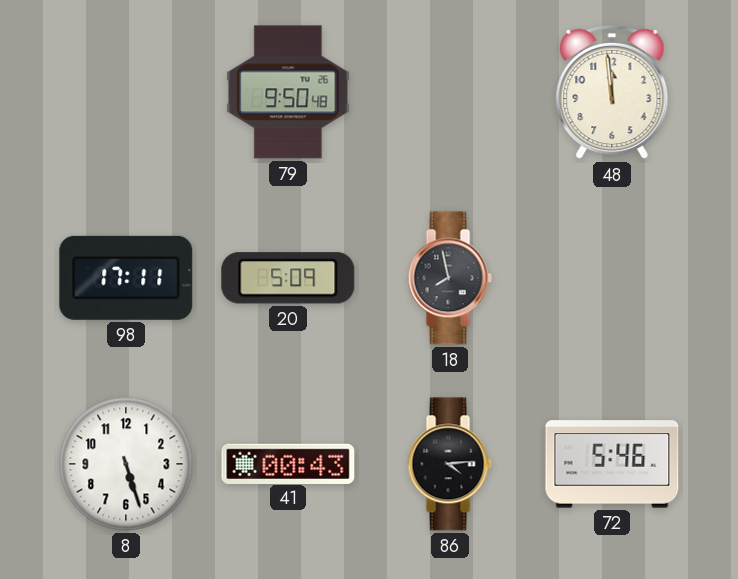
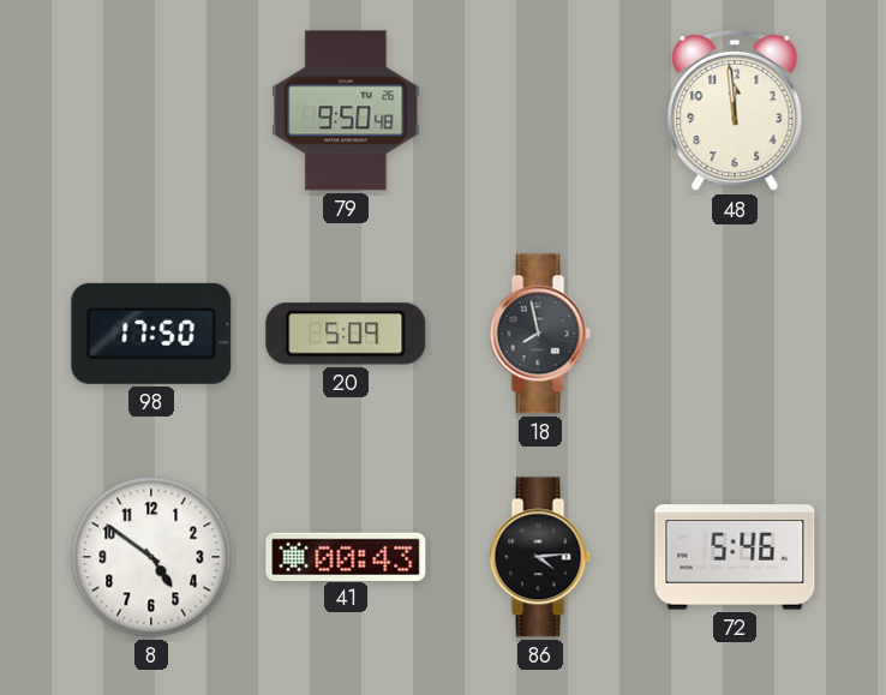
98: 17:11 -> 17:50 (151, 334)
8: 5:27 -> 4:51 (151, 557)
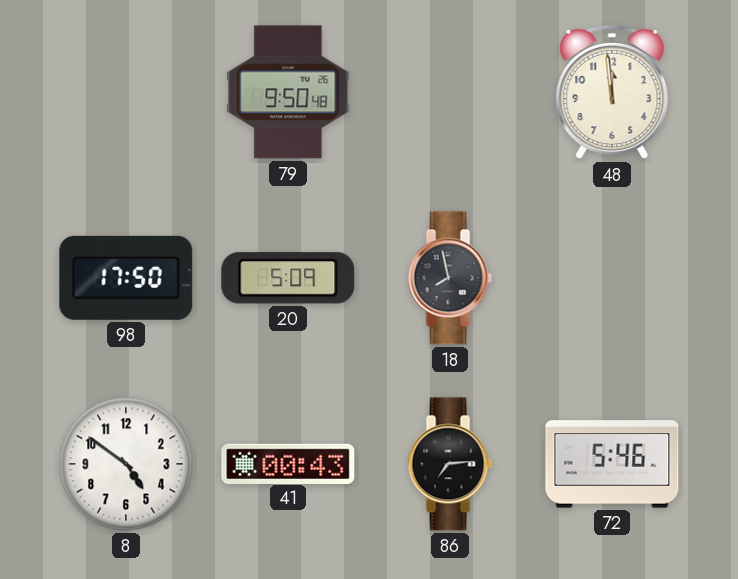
86: 4:14 -> 7:14 (450, 464)
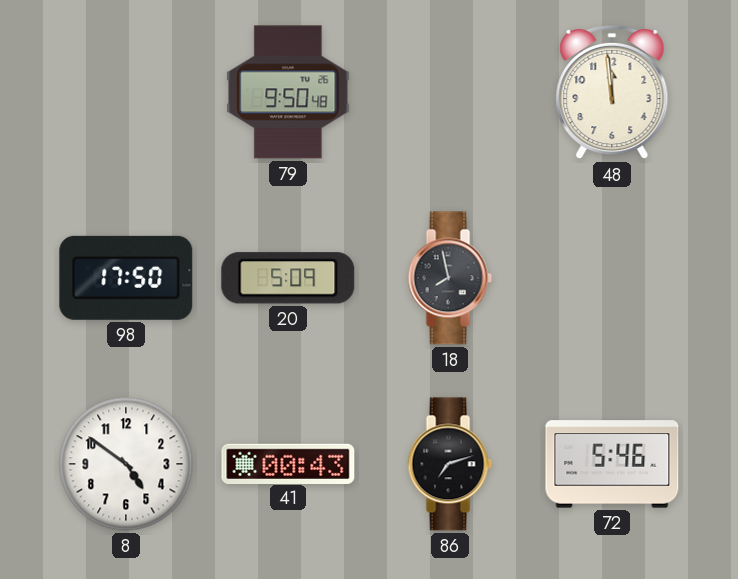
86: 7:14 -> 7:12 (450, 464)
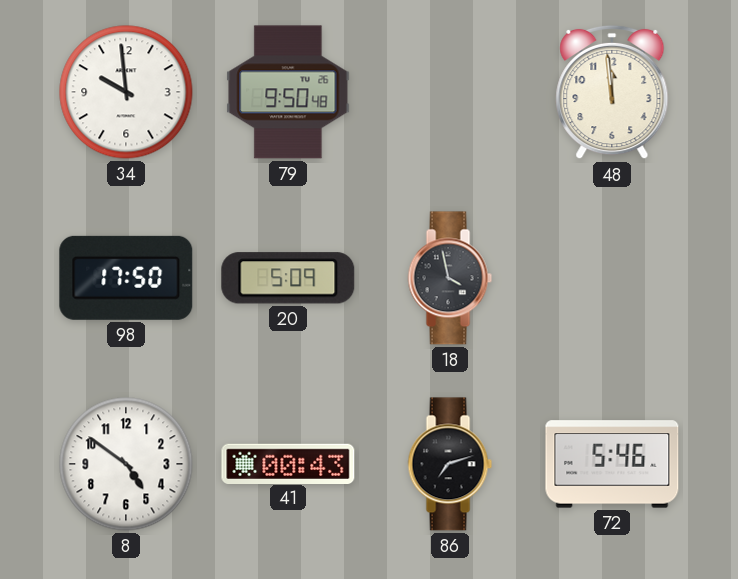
34: none -> 9:59 (126, 92)
18: 7:58 -> 3:58 (450, 278)
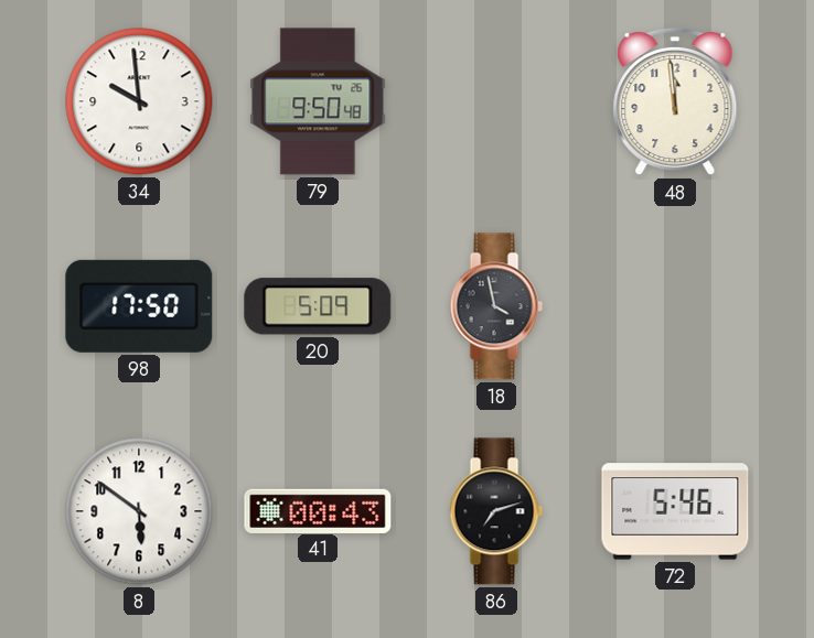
8: 4:51 -> 5:51 (139, 511)
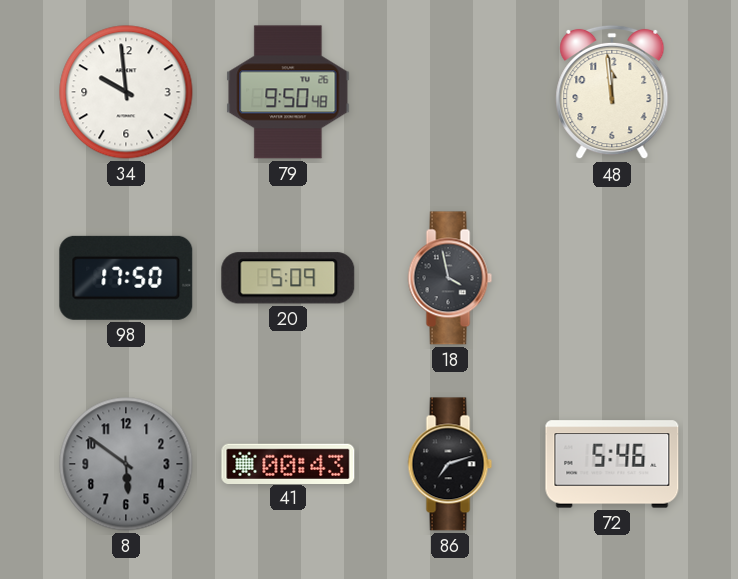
8 dial: white -> grey (126, 464)
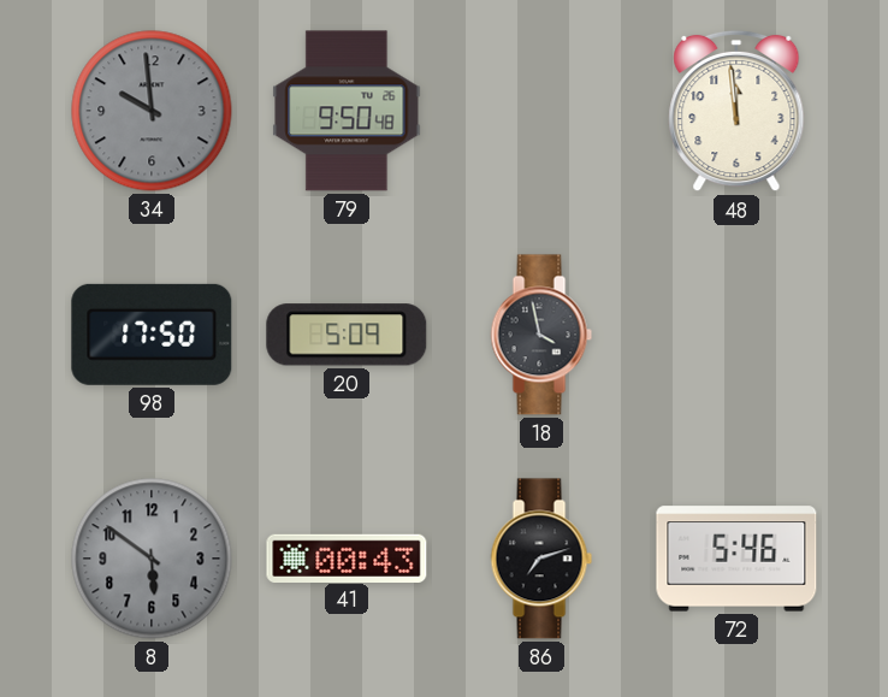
34 dial: white -> grey (152, 111)
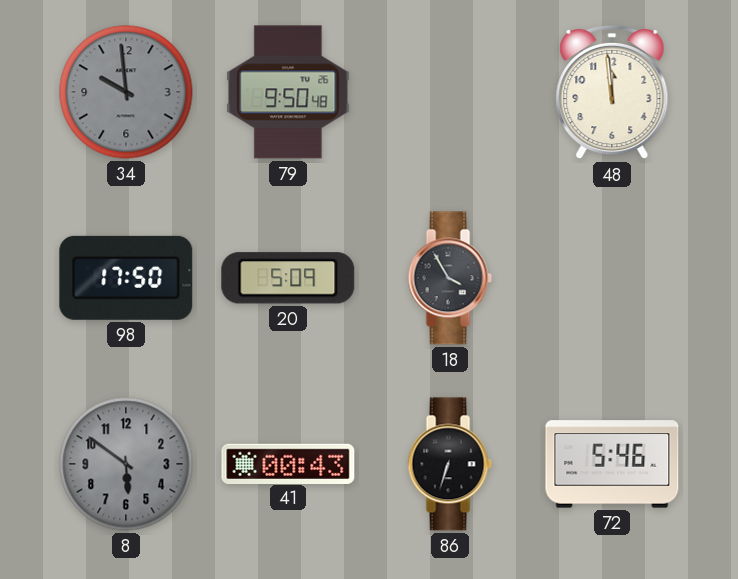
18: 3:58 -> 3:55 (450, 278)
86: 7:12 -> 6:33 (450, 464)
